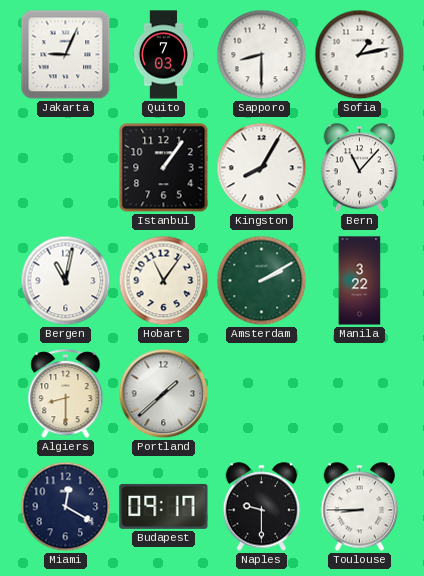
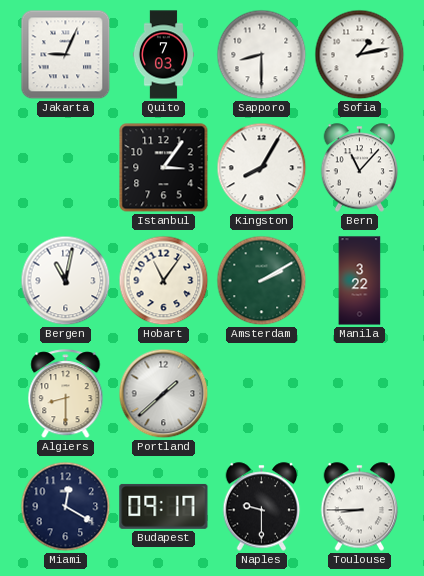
Istanbul: 1:06 -> 3:06 (164, 168)
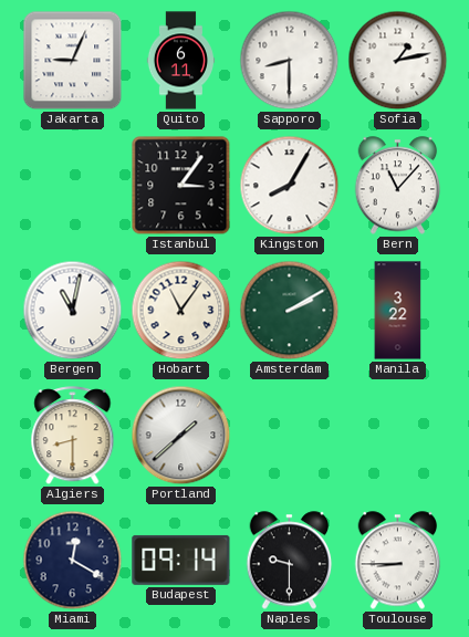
Quito: 7:03 -> 6:11 (180, 61)
Budapest: 09:17 -> 09:14 (181, 560)
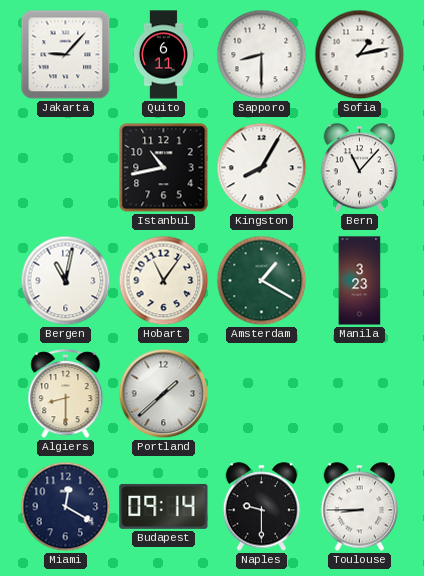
Jakarta: 9:04 -> 9:07 (66, 55)
Istanbul: 3:06 -> 10:43 (164, 168)
Amsterdam: 2:10 -> 1:20 (262, 281)
Manila: 3:22 -> 3:23 (360, 281)
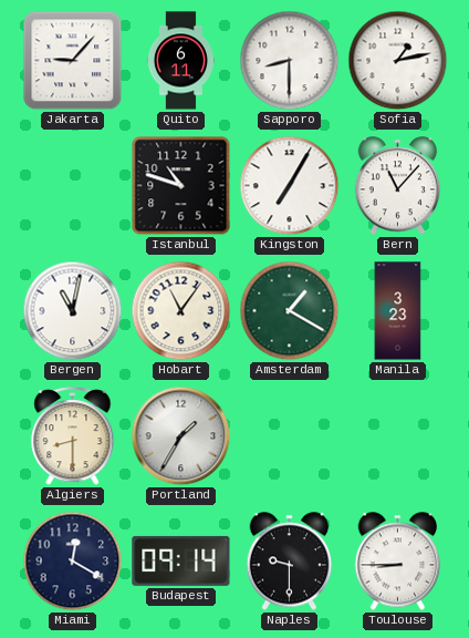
Istanbul: 10:43 -> 10:48 (181, 186)
Kingston: 8:05 -> 7:05 (290, 186)
Portland: 1:38 -> 1:35 (181, 436)
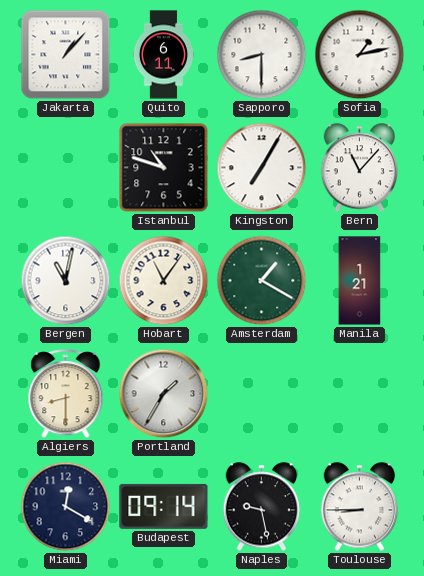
Jakarta: 9:07 -> 1:07 (66, 55)
Manila: 3:23 -> 1:21 (360, 281)
Naples: 9:30 -> 9:28 (262, 507)
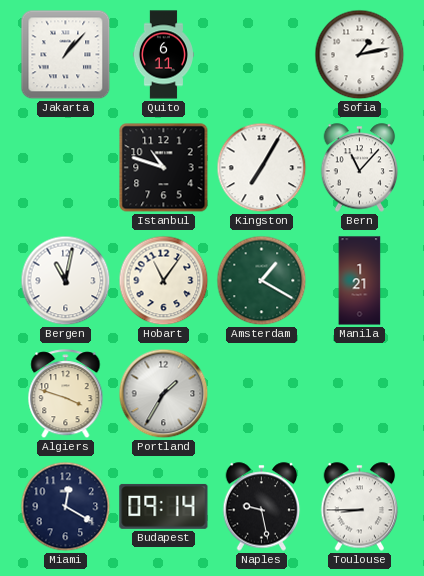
Sapporo: 8:30 -> none (262, 55)
Algiers: 8:30 -> 3:48 (66, 394)
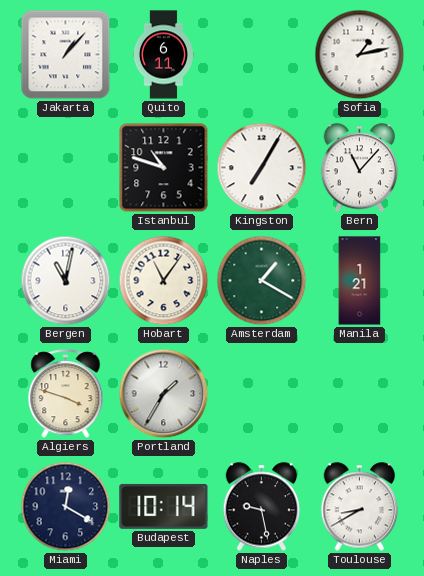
Budapest: 09:14 -> 10:14 (164, 506)
Toulouse: 8:45 -> 8:40 (360, 507)
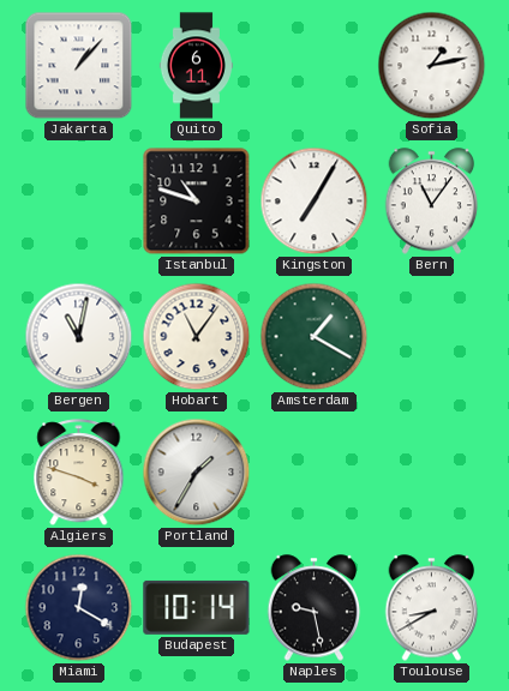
Bern: 11:07 -> 11:06 (432, 202)
Manila: 1:21 -> none (360, 281)
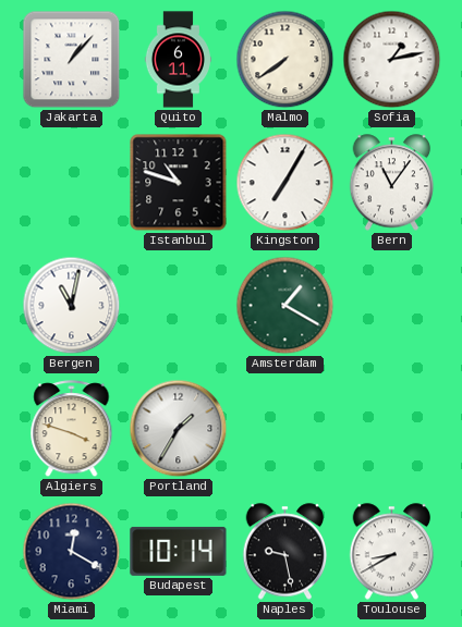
Malmo: none -> 7:39 (285, 60)
Hobart: 11:06 -> none (197, 337)
